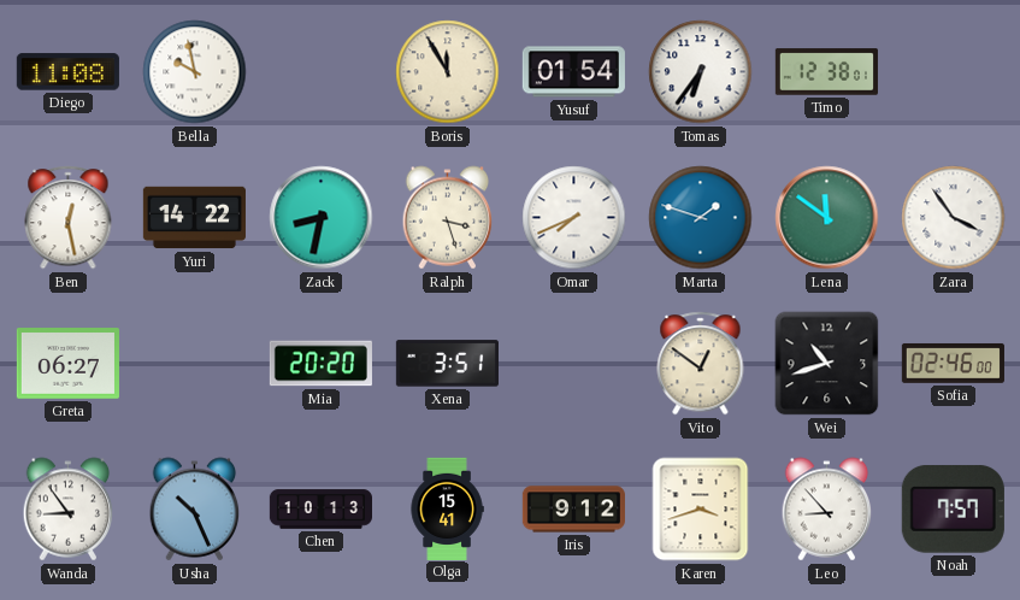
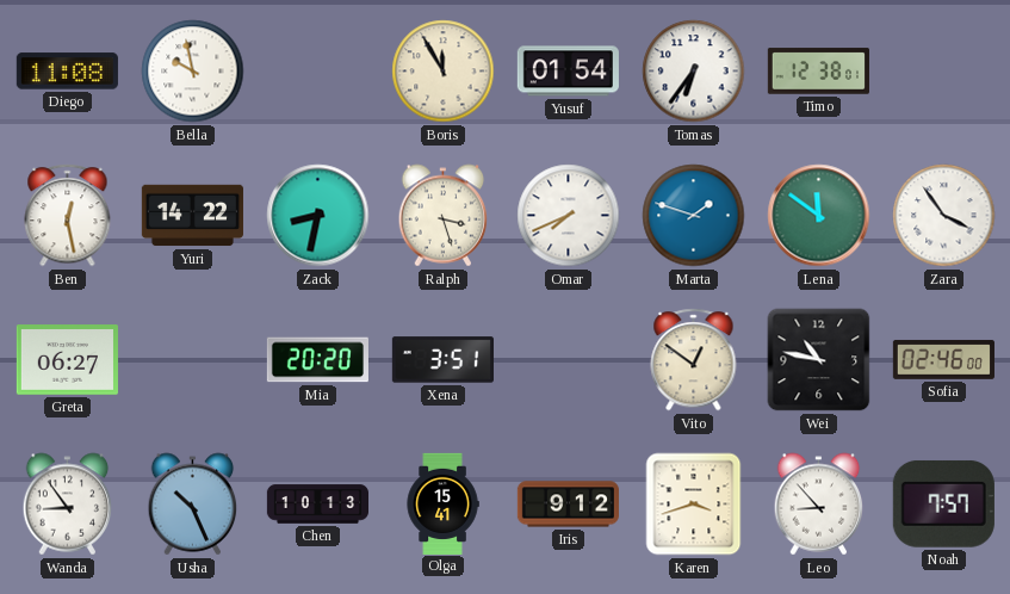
Wei: 10:42 -> 10:47 (819, 360)
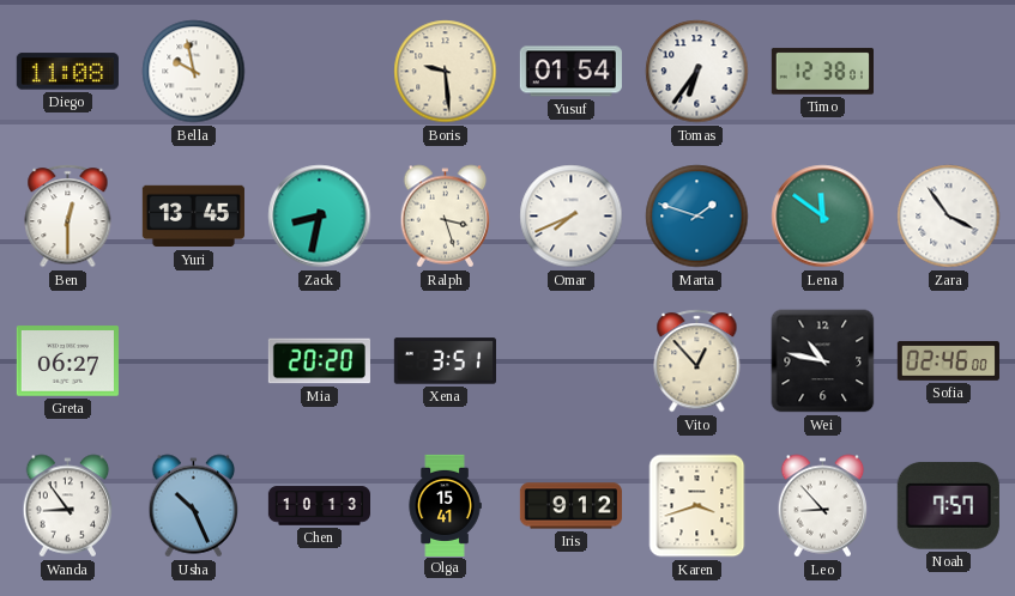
Boris: 11:55 -> 9:29 (446, 72)
Ben: 12:28 -> 12:30 (68, 217)
Yuri: 14:22 -> 13:45 (193, 217)
Vito: 12:51 -> 12:53 (697, 361)
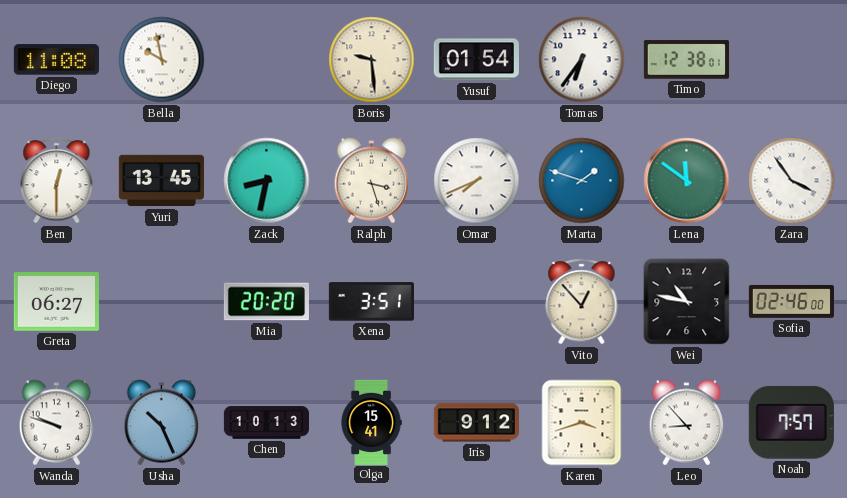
Wanda: 8:54 -> 9:48 (57, 423)
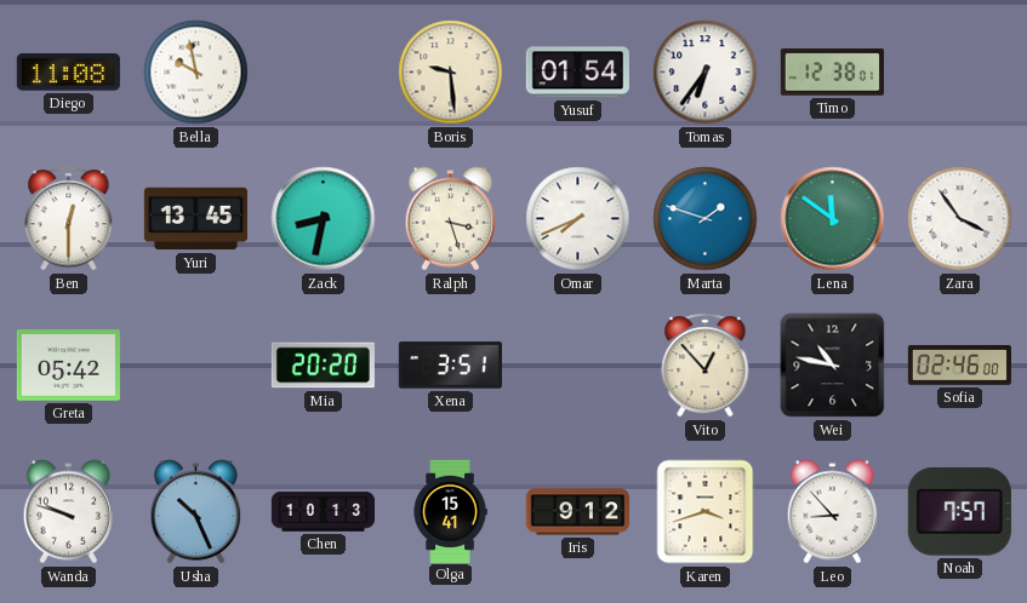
Greta: 06:27 -> 05:42 (68, 366)
